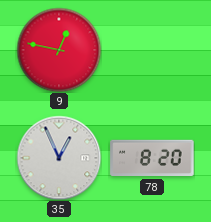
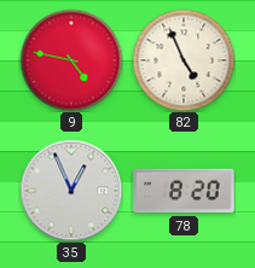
9: 12:47 -> 4:47 (71, 60)
82: none -> 4:56 (184, 60)
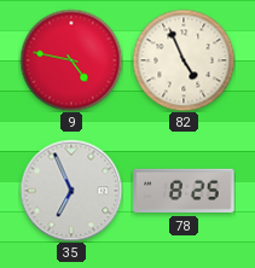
35: 12:56 -> 6:56 (71, 191)
78: 8:20 -> 8:25 (184, 191)
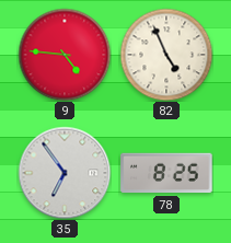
9: 4:47 -> 4:46 (65, 55)
35: 6:56 -> 6:54 (65, 173)
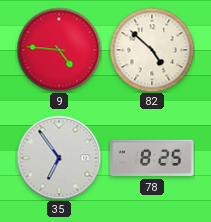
82: 4:56 -> 4:52 (152, 50)
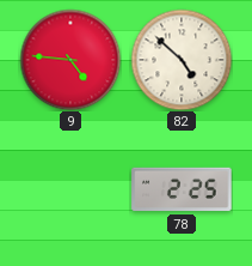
35: 6:54 -> none (59, 158)
78: 8:25 -> 2:25 (182, 189)
